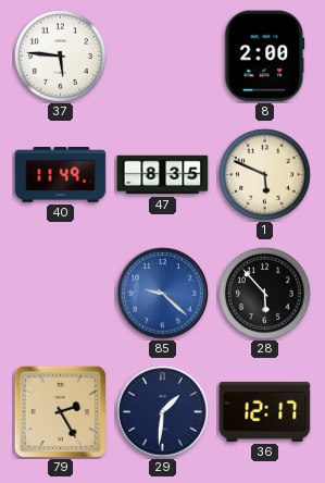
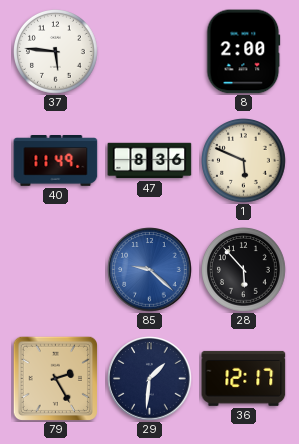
47: 8:35 -> 8:36 (150, 161)
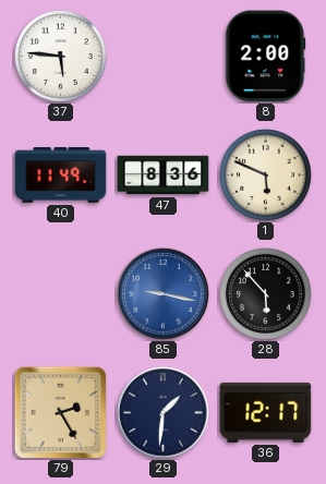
85: 9:22 -> 9:17 (164, 294)
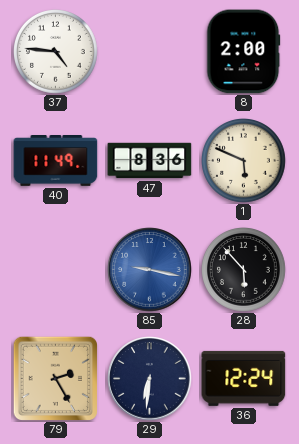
37: 5:46 -> 4:46 (56, 52)
29: 1:31 -> 6:31 (150, 379)
36: 12:17 -> 12:24 (244, 378)
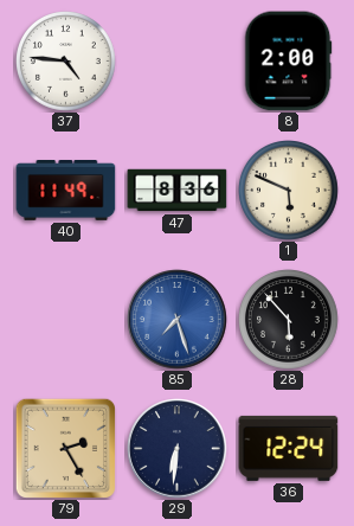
85: 9:17 -> 7:27 (178, 320)
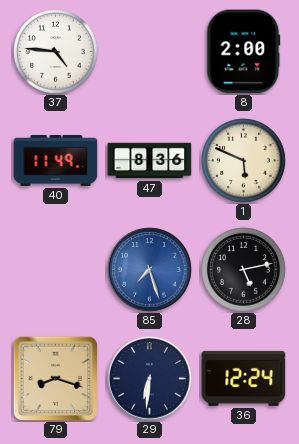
28: 5:53 -> 5:13 (244, 270)
79: 2:25 -> 8:18 (55, 378)
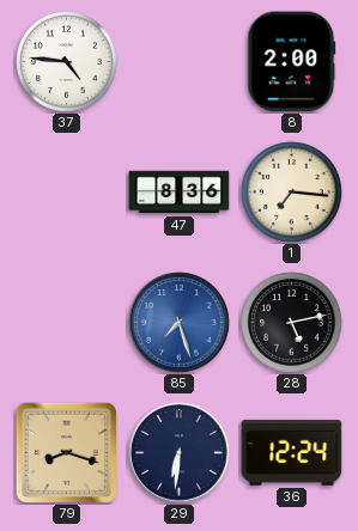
40: 11:49 -> none (56, 161)
1: 5:49 -> 7:16 (292, 193)
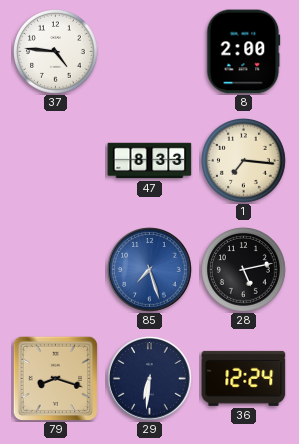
47: 8:36 -> 8:33 (150, 161)
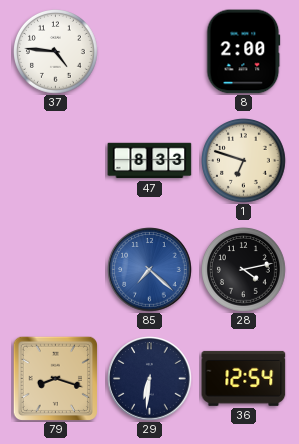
1: 7:16 -> 6:48 (244, 161)
85: 7:27 -> 7:22 (150, 270)
28: 5:13 -> 4:13 (244, 270)
36: 12:24 -> 12:54 (244, 378)
